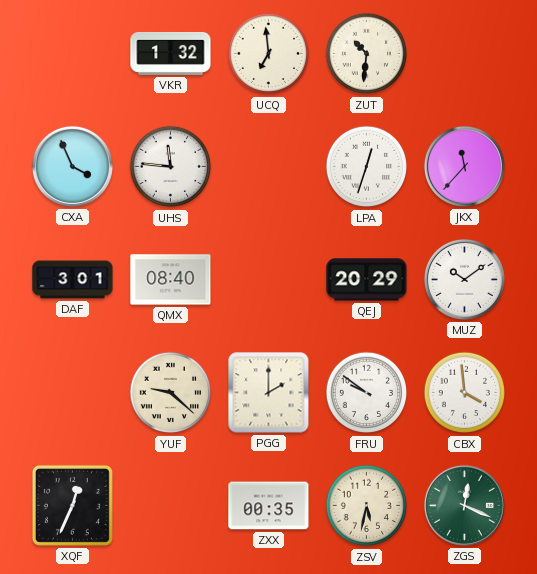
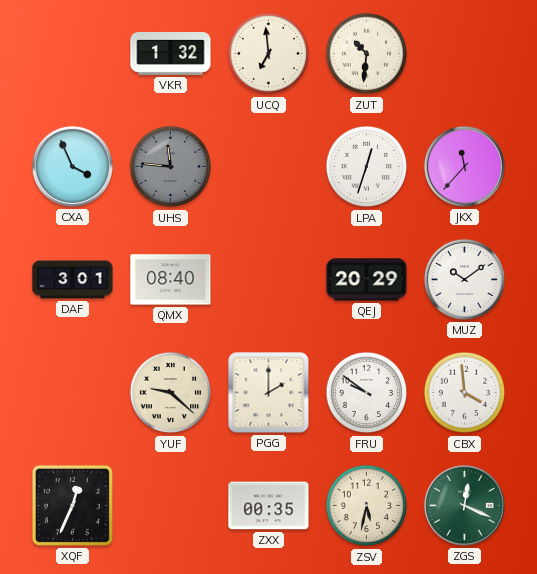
UHS dial: white -> grey (171, 167)
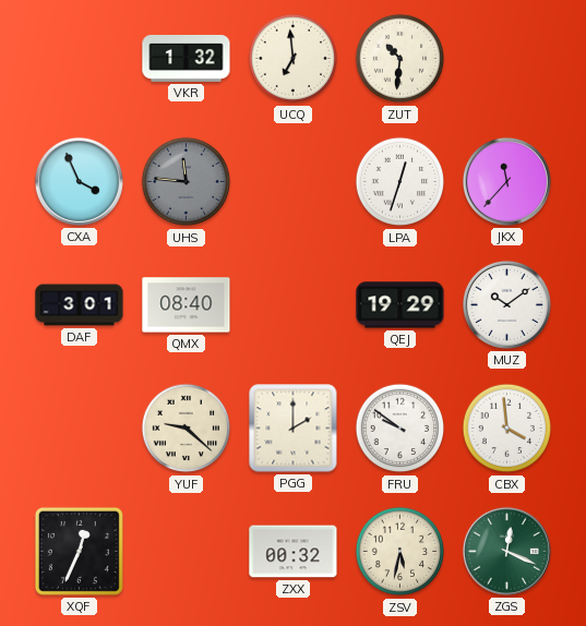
QEJ: 20:29 -> 19:29 (400, 305)
ZXX: 00:35 -> 00:32 (294, 552)
